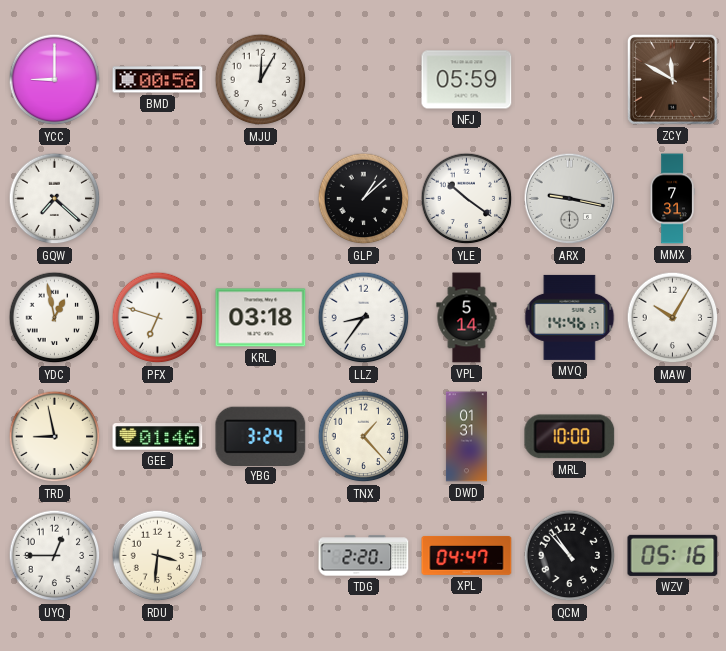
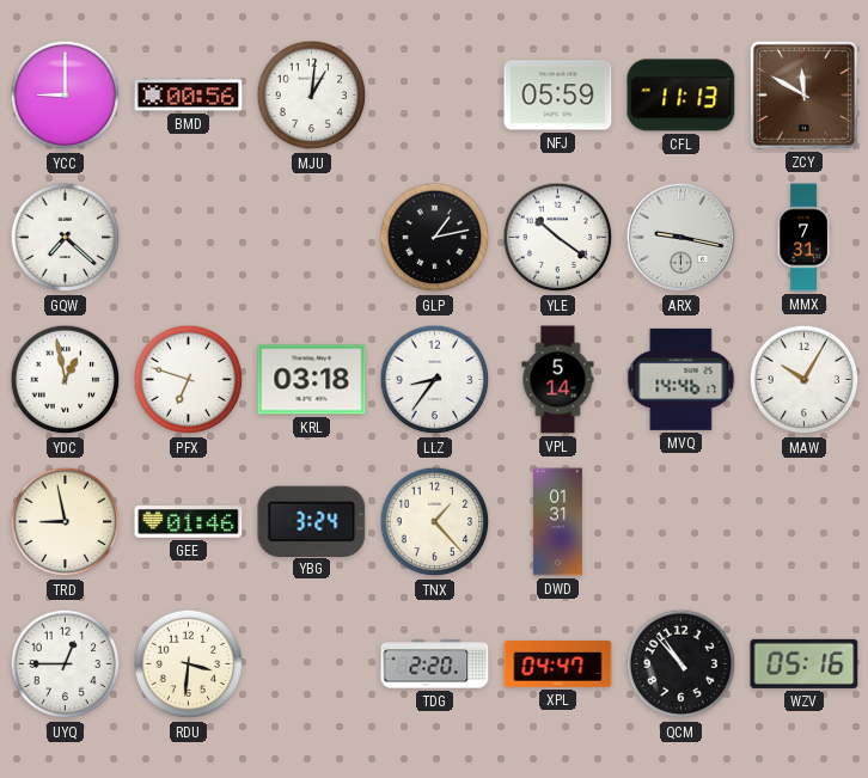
MJU: 12:05 -> 1:01 (312, 96)
CFL: none -> 11:13 (681, 96)
GLP: 1:08 -> 1:13 (435, 238)
MRL: 10:00 -> none (570, 437)
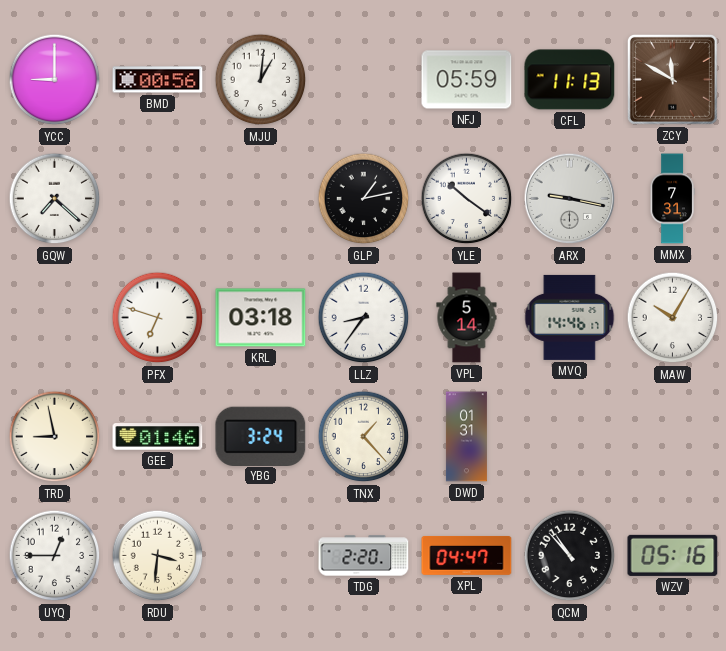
YDC: 12:58 -> none (66, 380)
